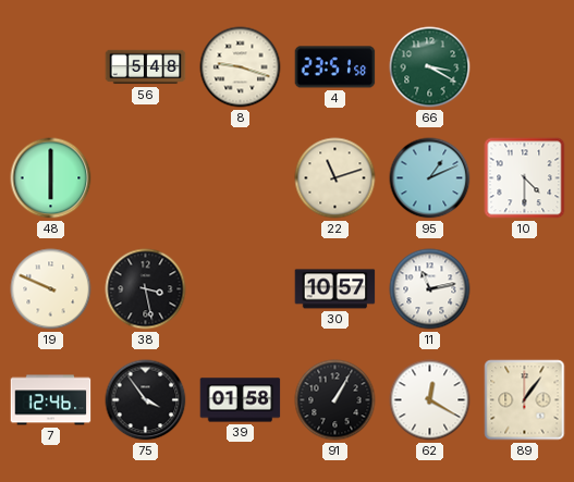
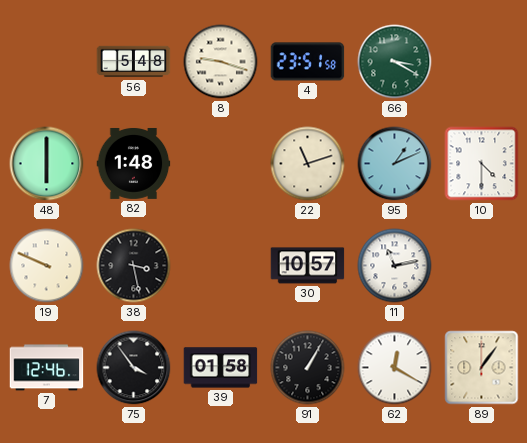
82: none -> 1:48 (134, 163)
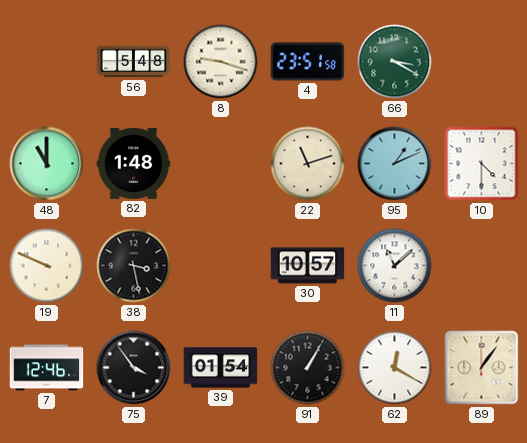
48: 6:00 -> 11:00 (47, 164)
11: 11:13 -> 11:08 (395, 266)
39: 01:58 -> 01:54 (221, 368)
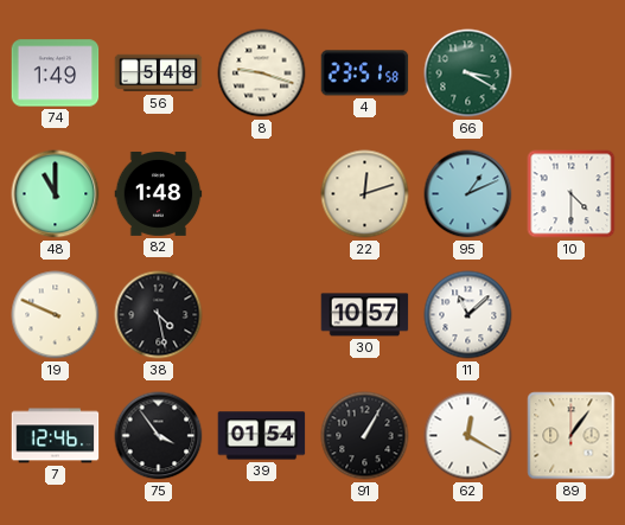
74: none -> 1:49 (56, 73)
22: 11:12 -> 12:12 (365, 194)
38: 3:28 -> 4:28 (159, 315)
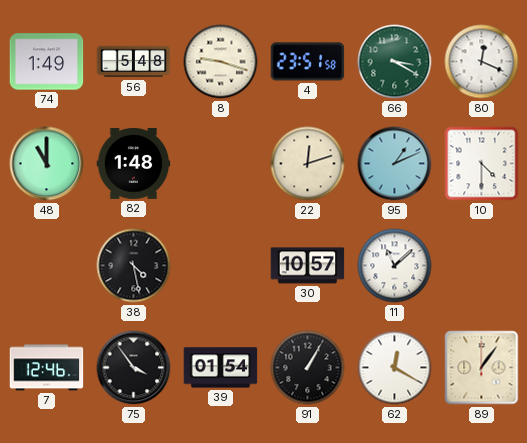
80: none -> 12:19 (482, 62)
19: 9:49 -> none (56, 315)
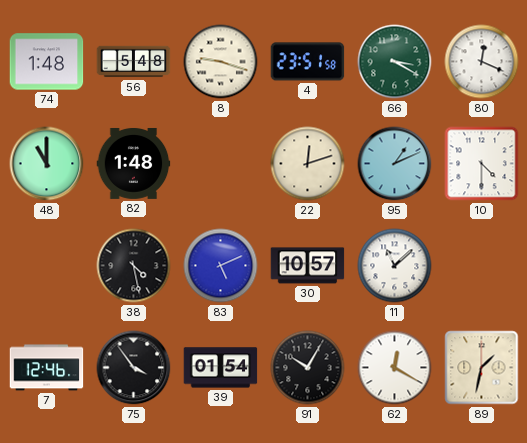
74: 1:49 -> 1:48 (47, 62)
83: none -> 5:11 (221, 266)
91: 1:05 -> 10:05 (308, 368)
89: 1:06 -> 1:32 (482, 368)
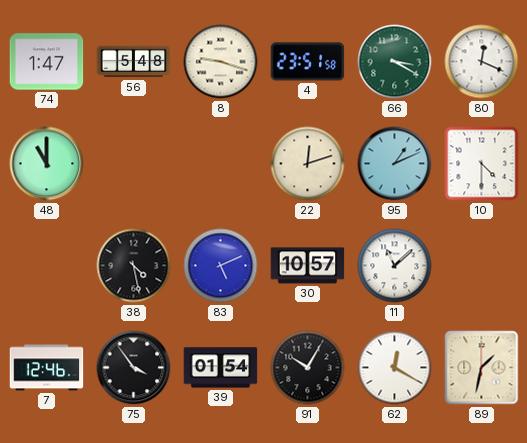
74: 1:48 -> 1:47 (47, 62)
82: 1:48 -> none (134, 163)
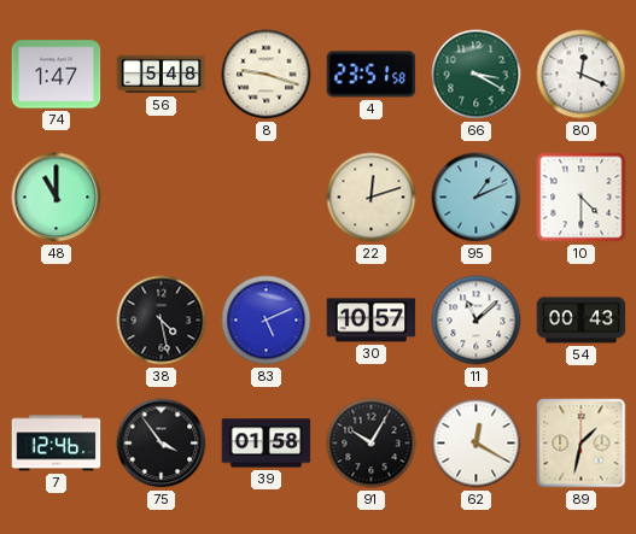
54: none -> 00:43 (582, 321)
39: 01:54 -> 01:58 (267, 444)
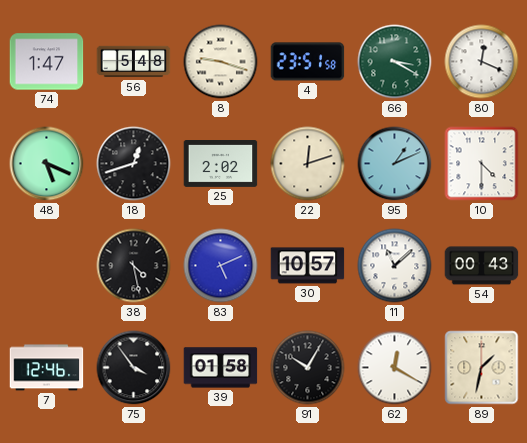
48: 11:00 -> 5:19 (47, 164)
18: none -> 12:42 (134, 164)
25: none -> 2:02 (221, 164)
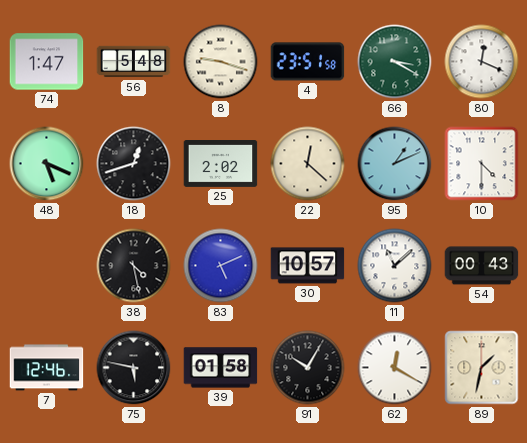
22: 12:12 -> 12:22 (308, 164)
75: 3:54 -> 5:47 (134, 368)
